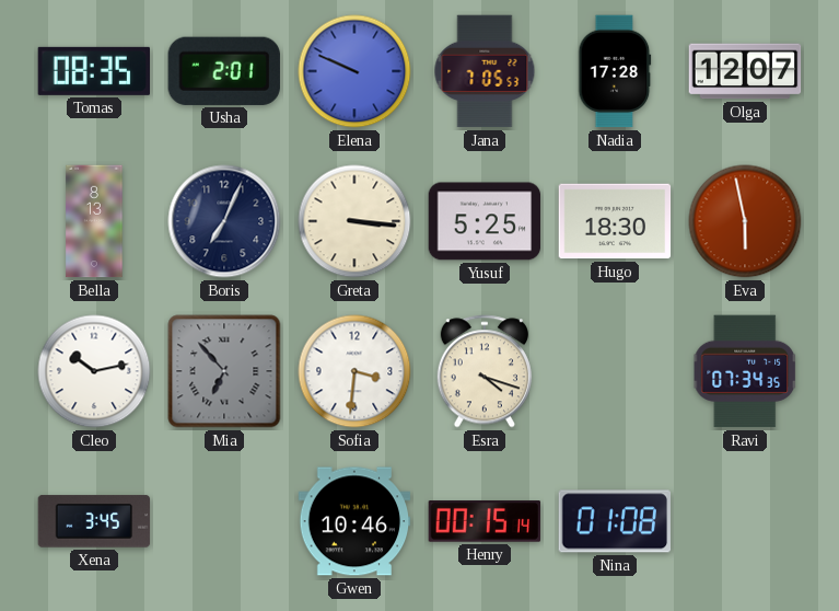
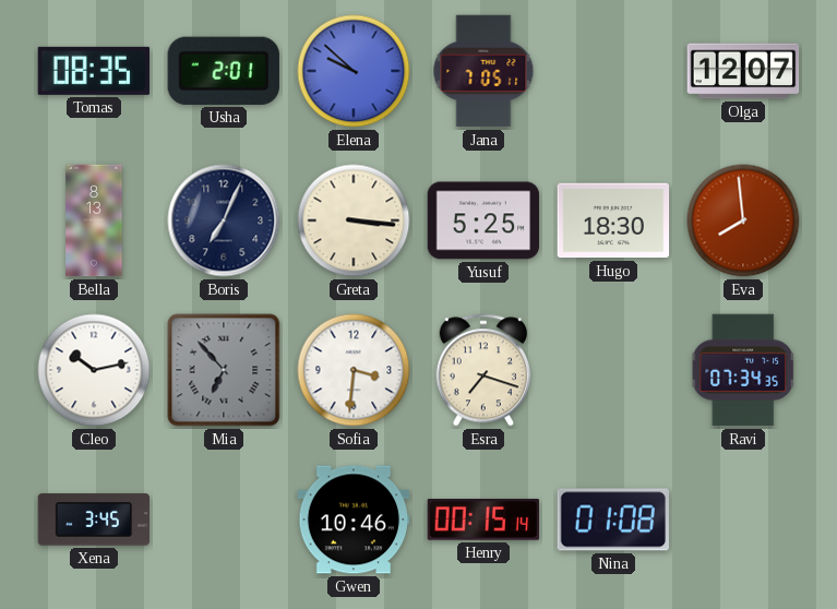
Elena: 9:49 -> 9:52 (354, 71)
Jana: 7:05:53 -> 7:05:11 (483, 71)
Nadia: 17:28 -> none (615, 71)
Eva: 5:58 -> 7:59 (743, 220)
Esra: 4:18 -> 7:18 (483, 370)
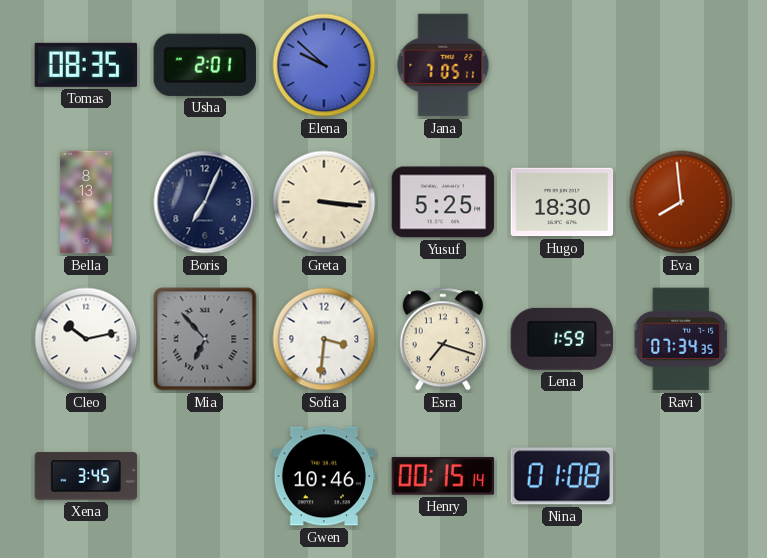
Olga: 12:07 -> none (743, 71)
Lena: none -> 1:59 (561, 339)
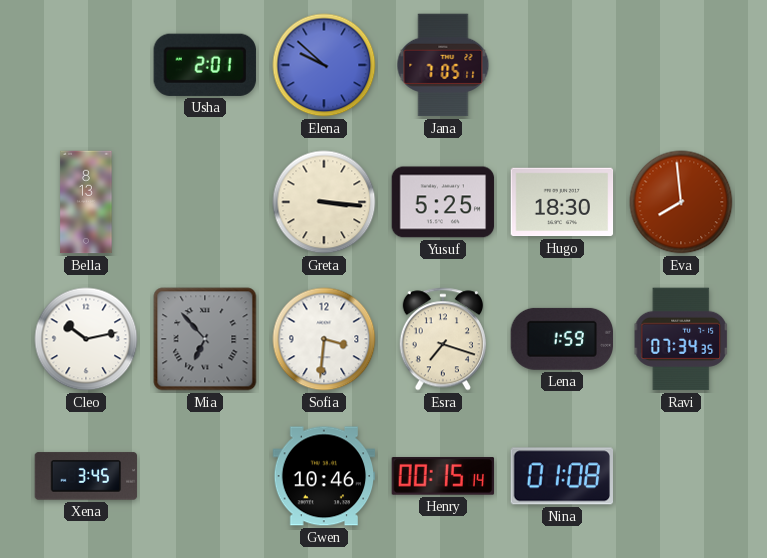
Tomas: 08:35 -> none (85, 65)
Boris: 7:04 -> none (205, 202)
